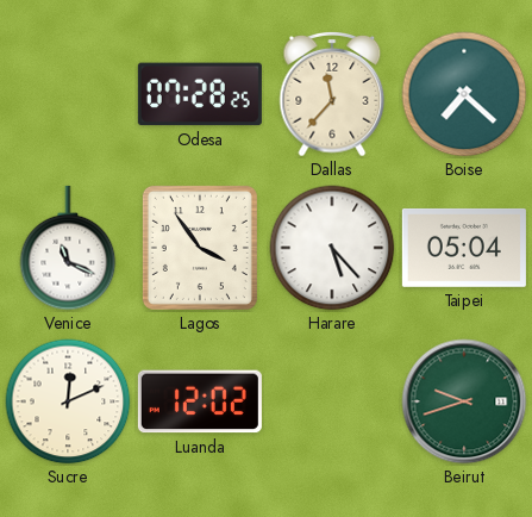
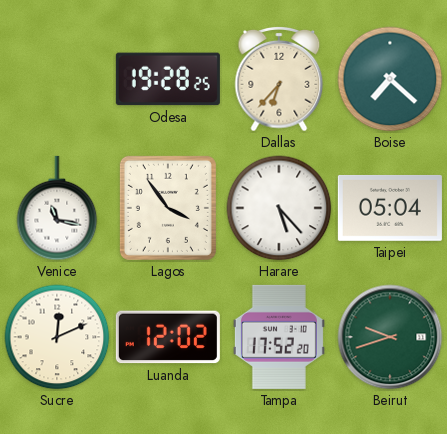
Odesa: 07:28 -> 19:28 (168, 79)
Dallas: 11:37 -> 6:37 (279, 79)
Venice: 11:19 -> 11:17 (57, 208)
Tampa: none -> 17:52 (279, 337)
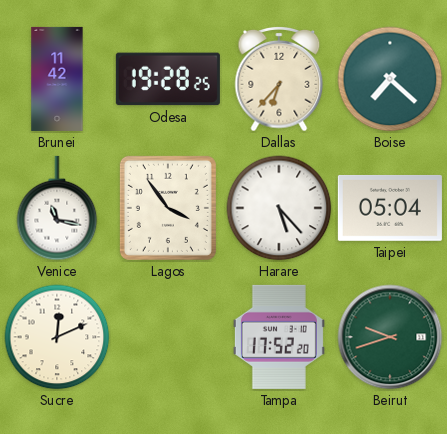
Brunei: none -> 11:42 (57, 79)
Luanda: 12:02 -> none (168, 337)
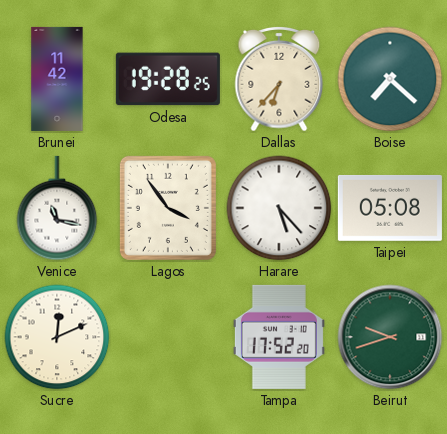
Taipei: 05:04 -> 05:08 (390, 208)
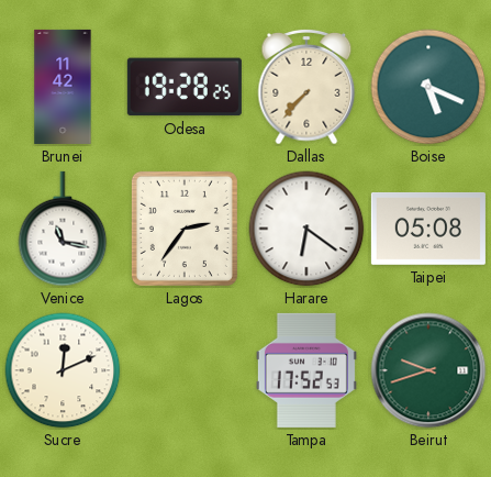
Dallas: 6:37 -> 7:37 (306, 87)
Boise: 7:22 -> 5:19 (428, 87)
Lagos: 3:54 -> 2:36 (185, 229)
Harare: 5:23 -> 6:21 (306, 229)
Tampa: 17:52:20 -> 17:52:53 (306, 370)
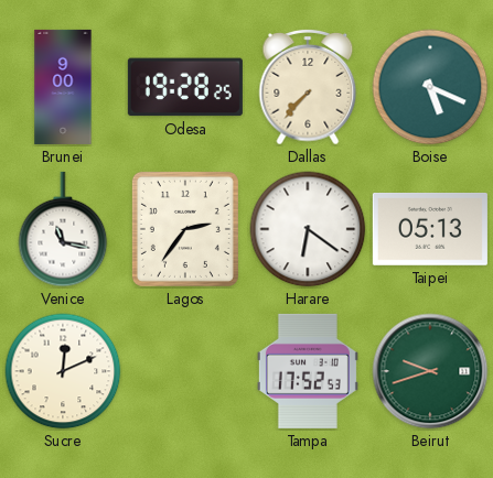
Brunei: 11:42 -> 9:00 (63, 87)
Taipei: 05:08 -> 05:13 (430, 229)
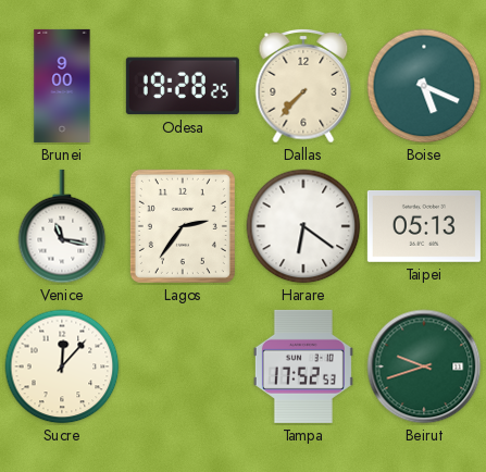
Sucre: 12:11 -> 12:07 (62, 367)
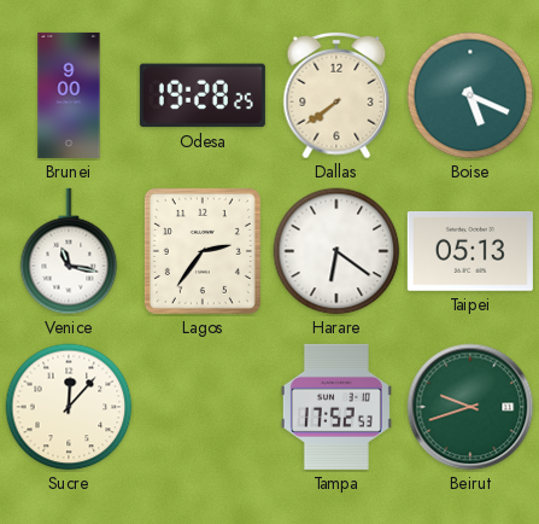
Dallas: 7:37 -> 7:39 (336, 95)
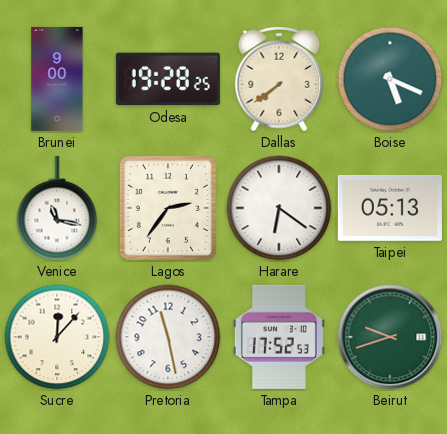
Pretoria: none -> 11:28 (168, 337)
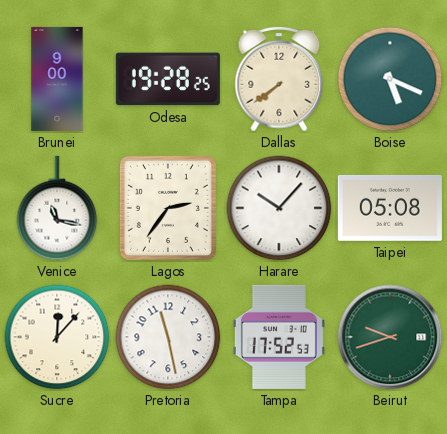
Harare: 6:21 -> 10:07 (279, 208)
Taipei: 05:13 -> 05:08 (390, 208)
